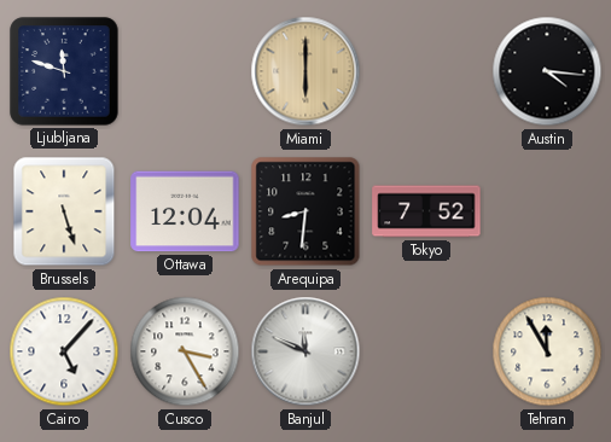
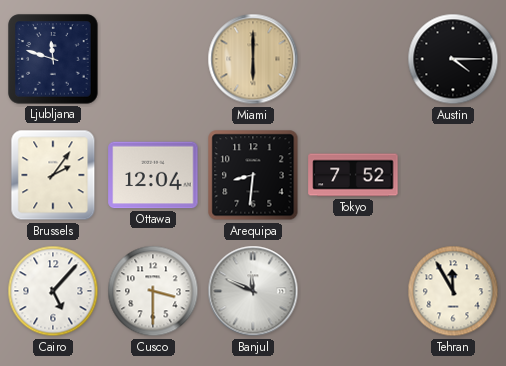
Austin: 4:16 -> 4:15 (453, 59)
Brussels: 5:27 -> 2:06 (53, 175)
Cusco: 3:25 -> 3:30 (153, 291)
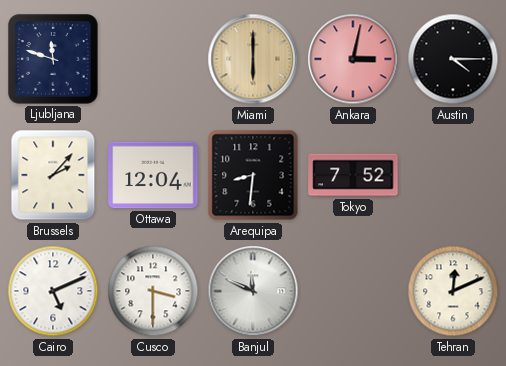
Ankara: none -> 3:02 (353, 59)
Brussels: 2:06 -> 2:07 (53, 175)
Cairo: 5:07 -> 5:11 (53, 291)
Tehran: 11:55 -> 12:11 (453, 291)
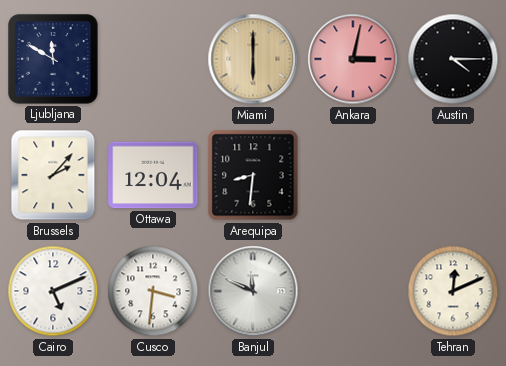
Ljubljana: 11:48 -> 11:50 (53, 59)
Tokyo: 7:52 -> none (353, 175)
Cusco: 3:30 -> 3:31 (153, 291)
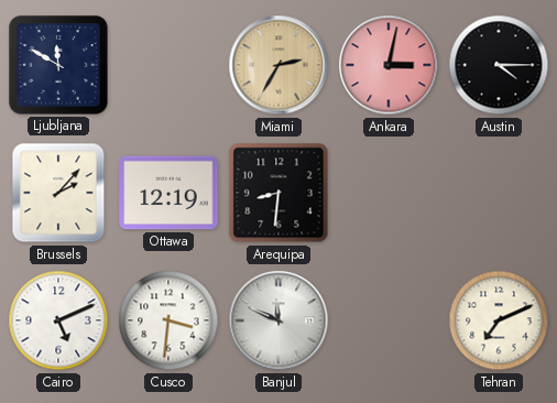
Miami: 6:00 -> 2:35 (278, 65)
Ottawa: 12:04 -> 12:19 (168, 193)
Tehran: 12:11 -> 7:11 (499, 320)
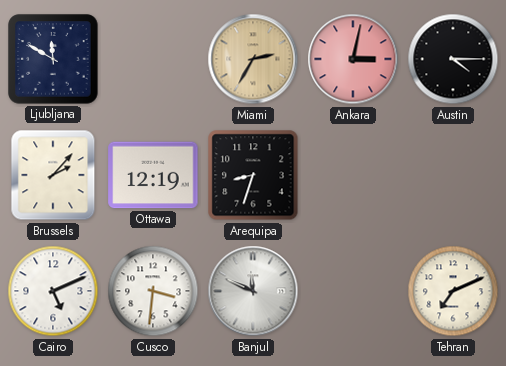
Arequipa: 8:31 -> 8:33 (253, 175)
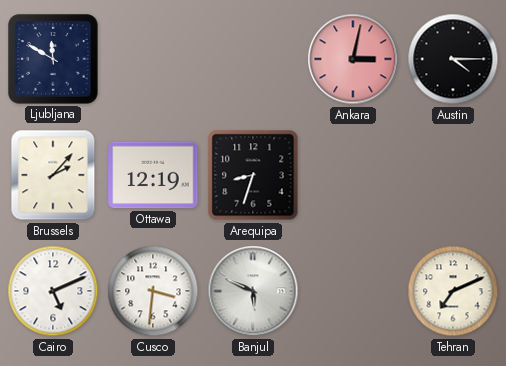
Miami: 2:35 -> none (253, 59)
Banjul: 11:49 -> 5:49 (253, 291)
